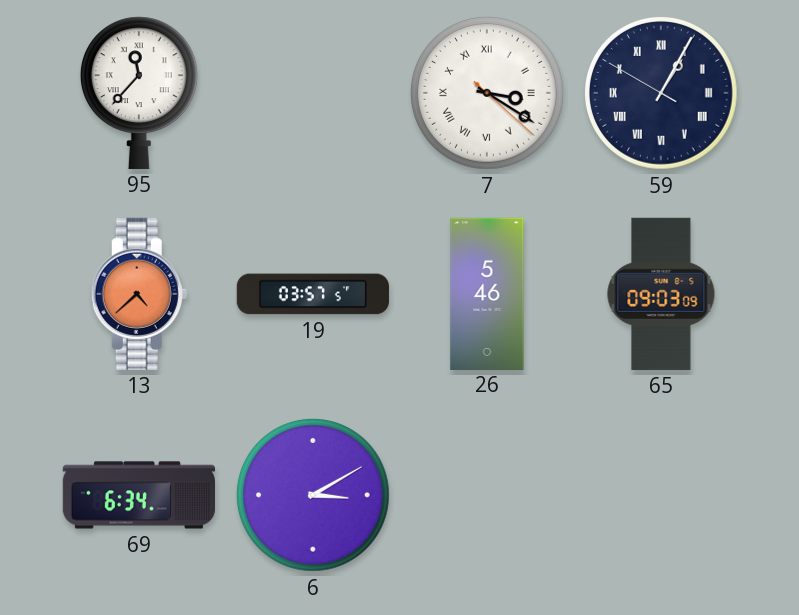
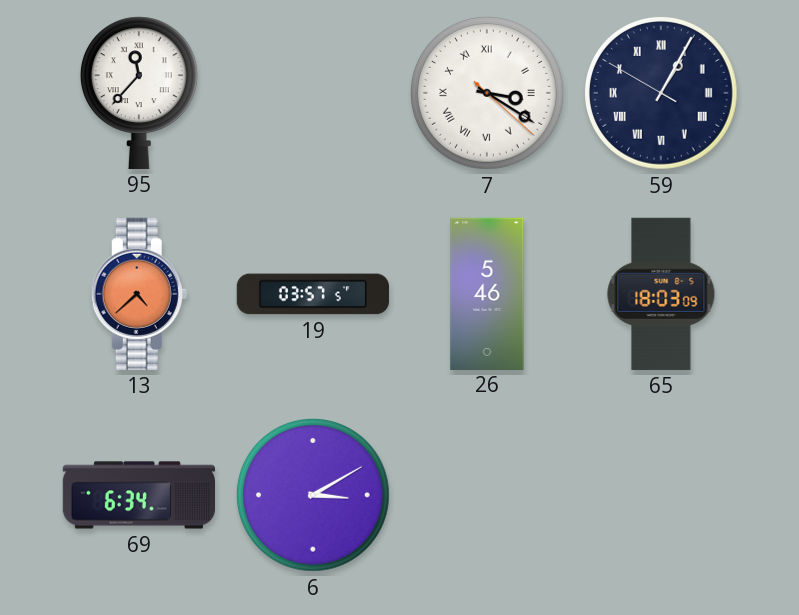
65: 09:03 -> 18:03 (661, 294)
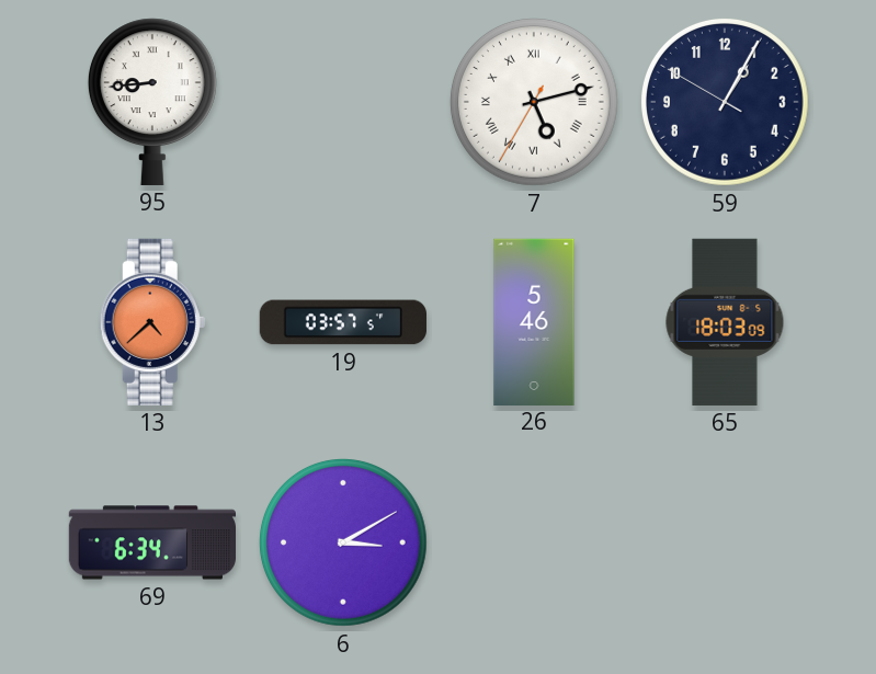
95: 11:37 -> 8:44 (152, 102)
7: 3:20 -> 5:12 (534, 102)
59 numerals: Roman -> Arabic (725, 102)
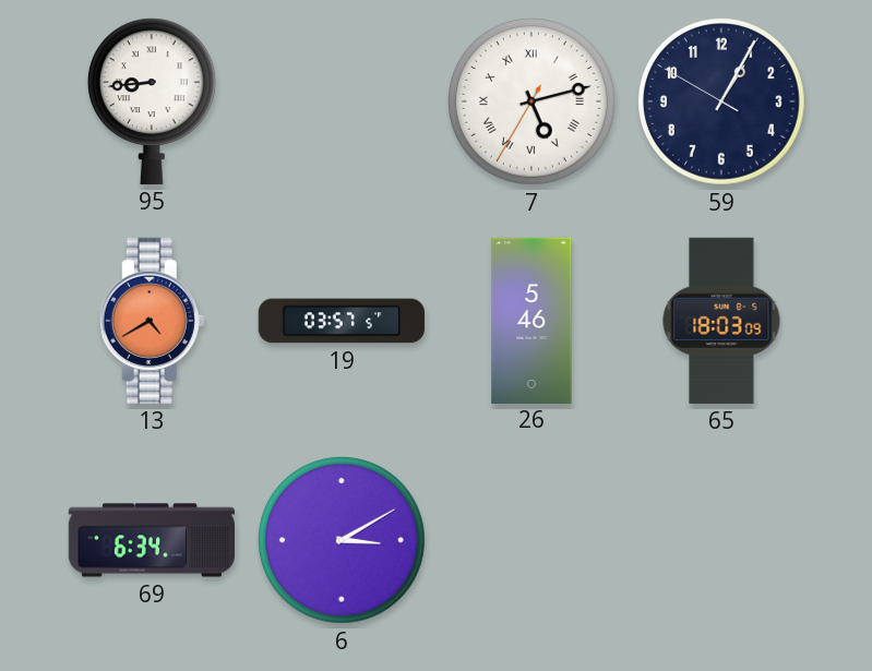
13: 4:38 -> 4:40 (152, 321)
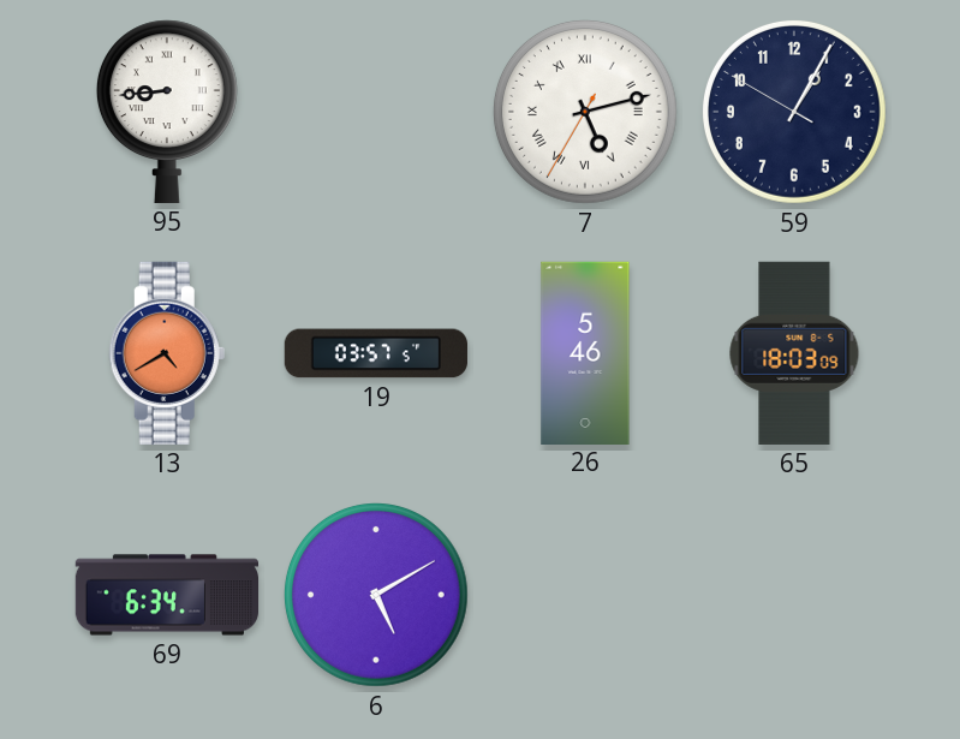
6: 3:10 -> 5:10 (376, 595)
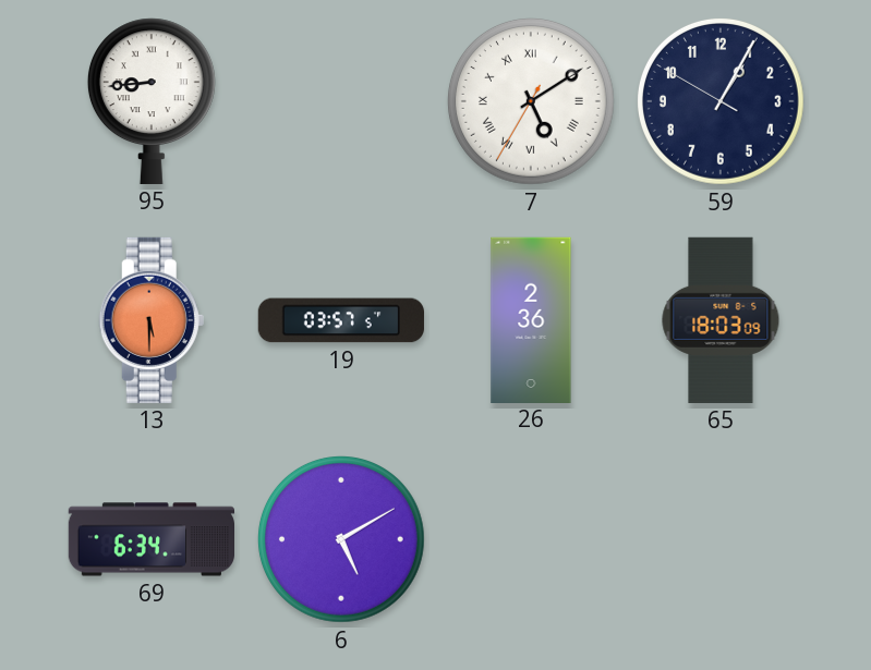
7: 5:12 -> 5:09 (531, 101)
13: 4:40 -> 5:30 (152, 320)
26: 5:46 -> 2:36 (531, 319)
